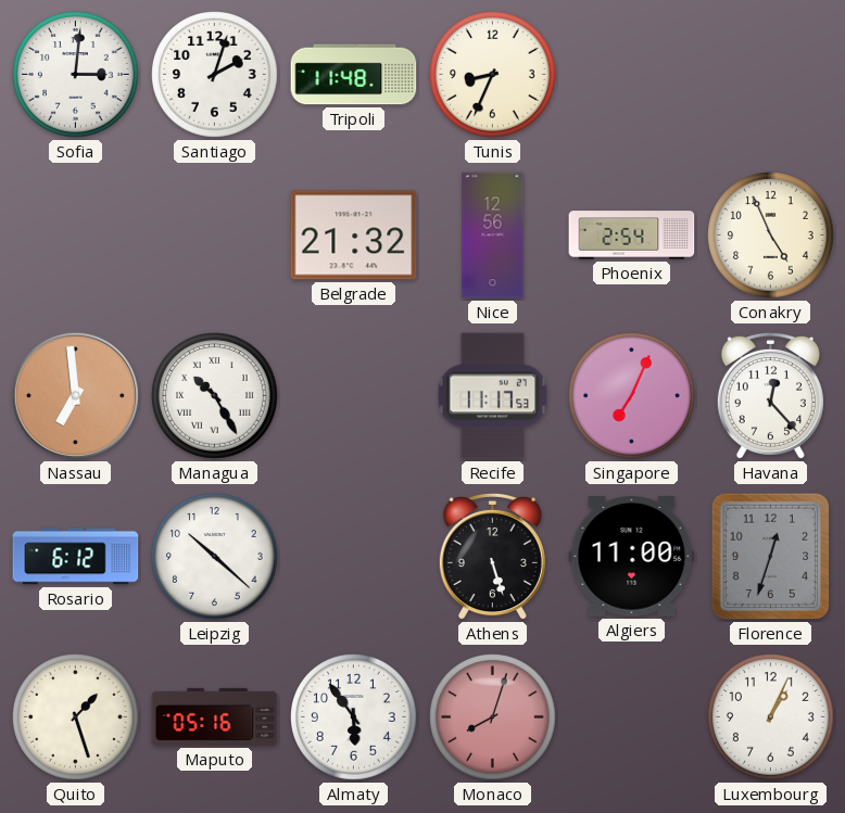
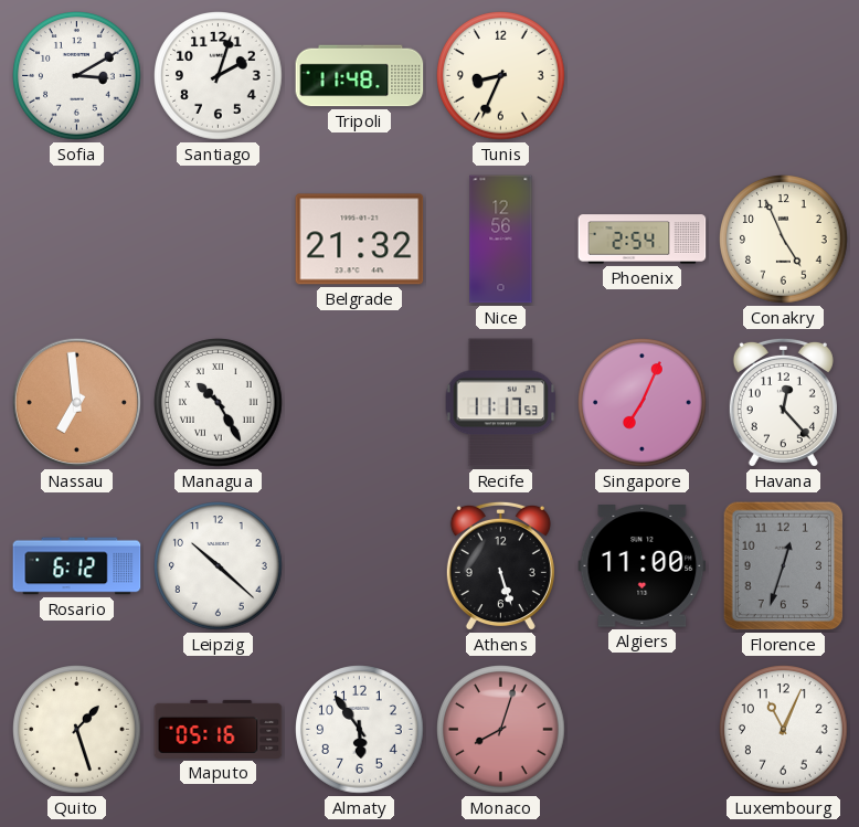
Sofia: 3:01 -> 3:10 (77, 76)
Luxembourg: 1:04 -> 11:04 (784, 730)
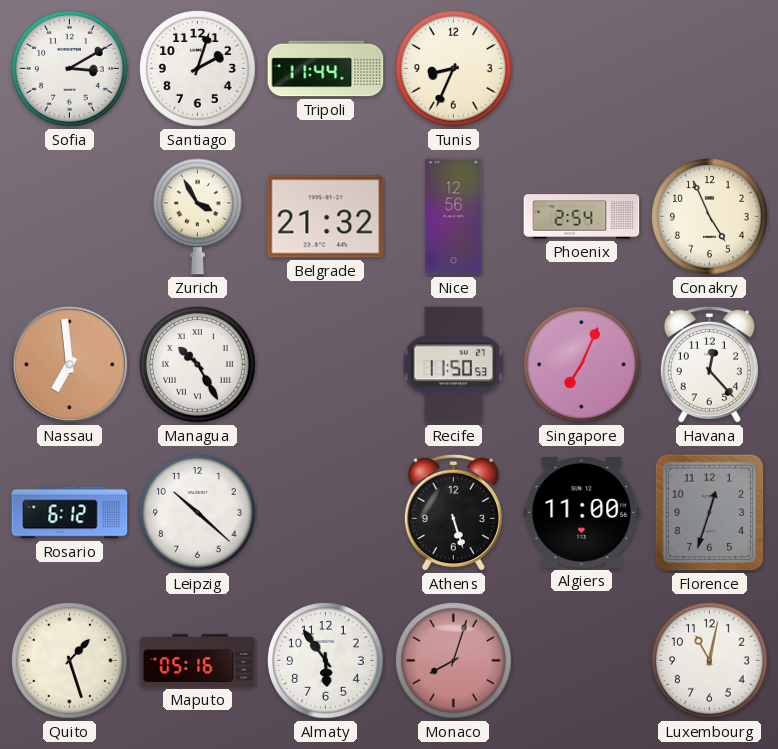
Tripoli: 11:48 -> 11:44 (326, 69)
Zurich: none -> 3:55 (198, 217)
Recife: 11:17 -> 11:50 (454, 365)
Luxembourg: 11:04 -> 11:02 (710, 661)
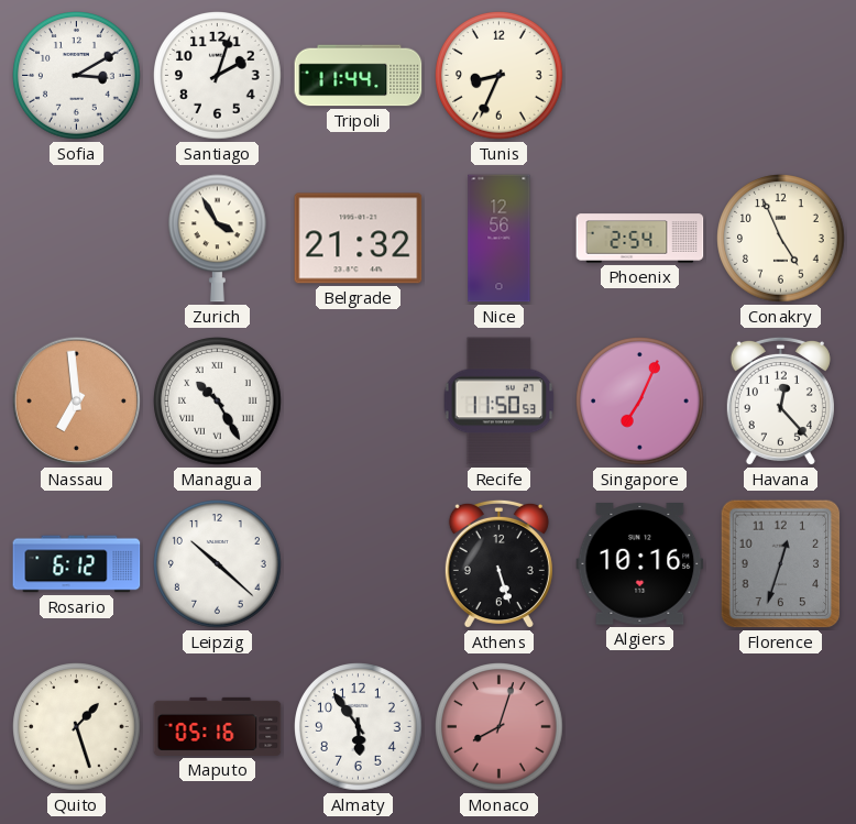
Algiers: 11:00 -> 10:16 (640, 564)
Luxembourg: 11:02 -> none (710, 661)
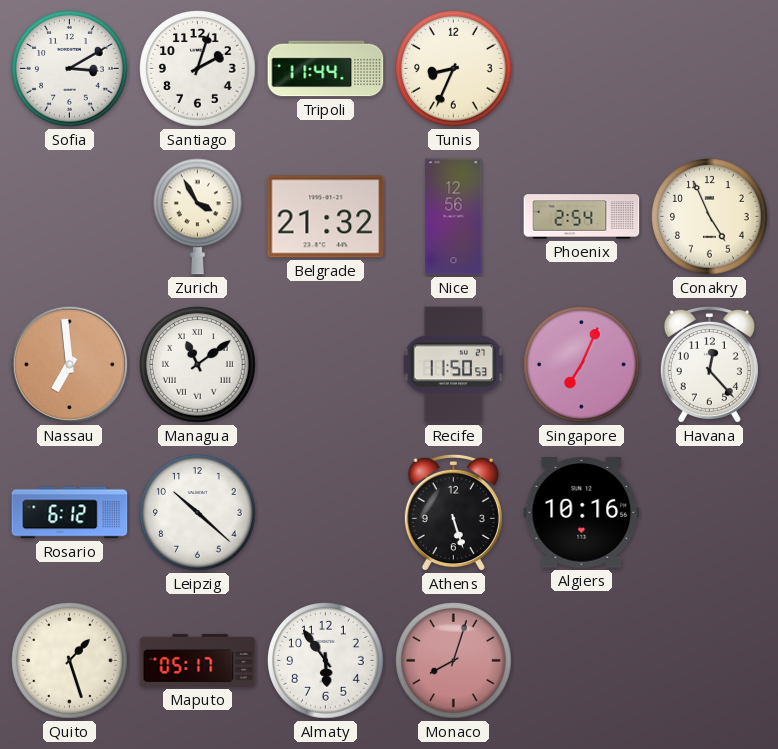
Managua: 10:25 -> 11:09 (198, 365)
Florence: 12:33 -> none (781, 564)
Maputo: 05:16 -> 05:17 (198, 660)
